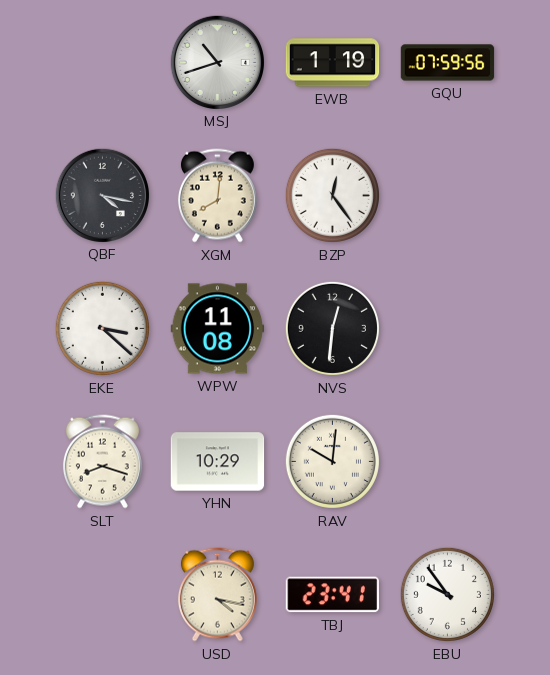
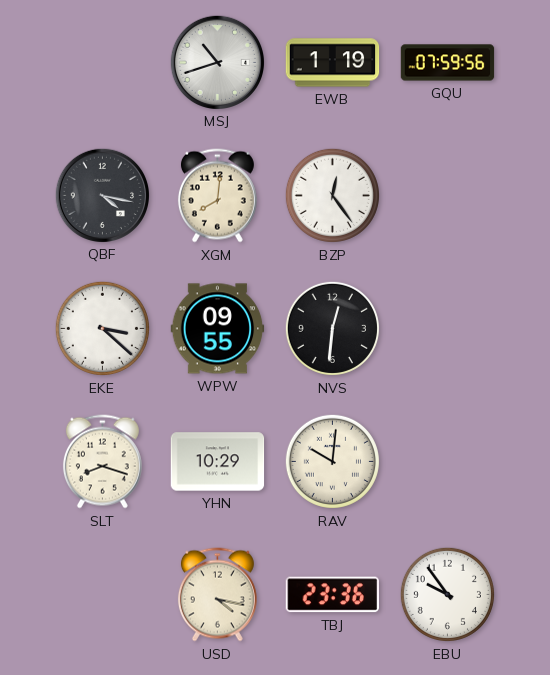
WPW: 11:08 -> 09:55 (218, 329)
TBJ: 23:41 -> 23:36 (332, 595)
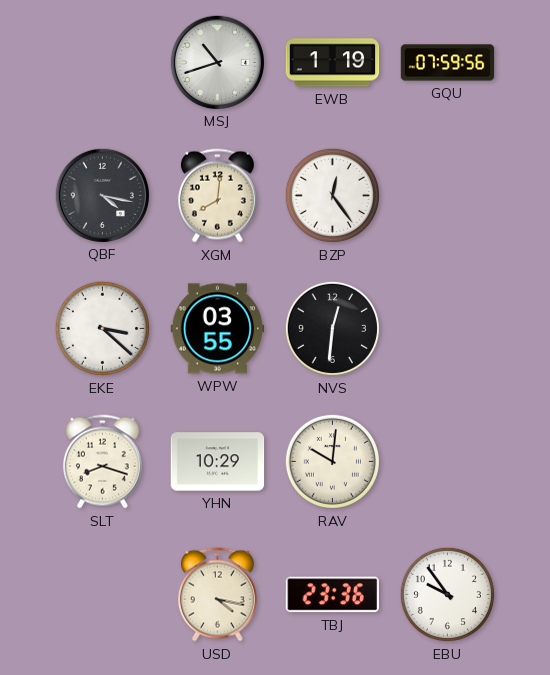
WPW: 09:55 -> 03:55 (218, 329)
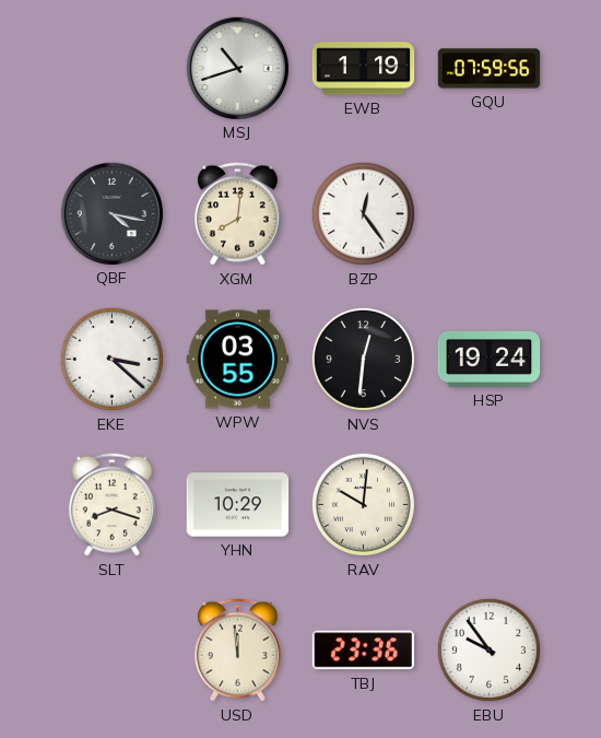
HSP: none -> 19:24 (490, 359)
USD: 4:17 -> 11:59 (237, 651)
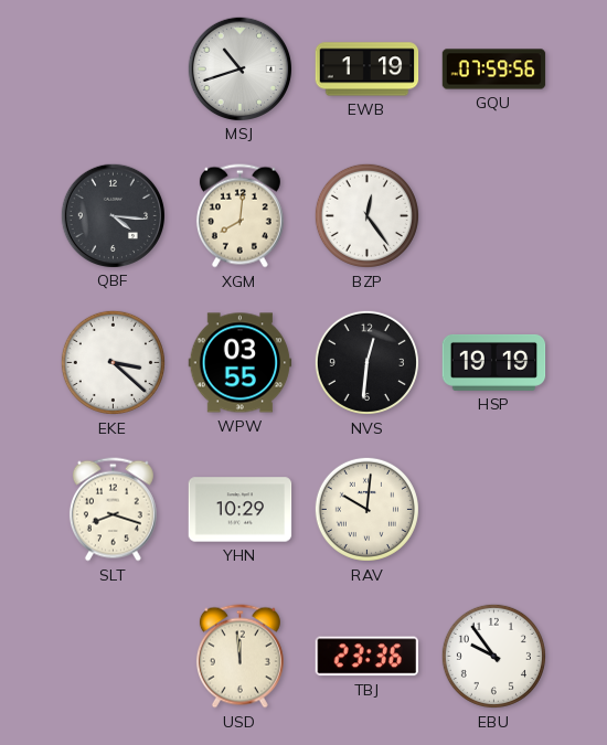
QBF: 4:17 -> 4:16 (113, 215)
HSP: 19:24 -> 19:19 (494, 362)
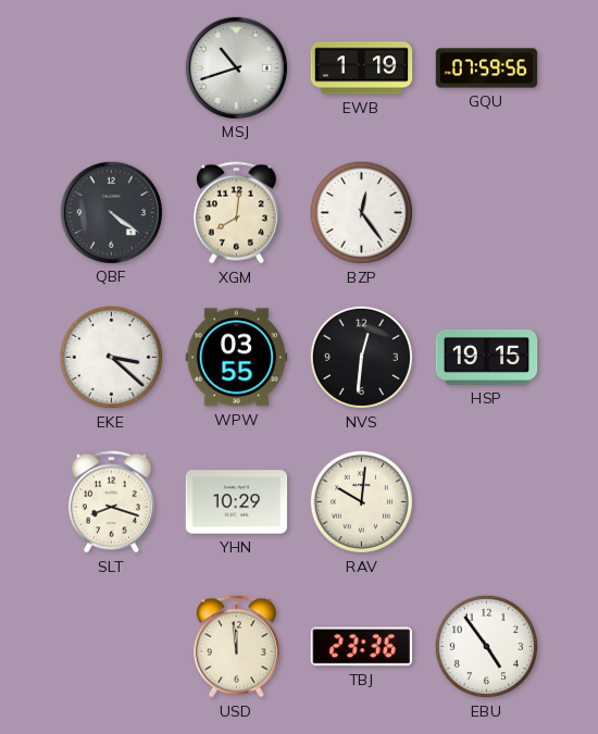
QBF: 4:16 -> 4:21 (111, 212)
HSP: 19:19 -> 19:15 (487, 357)
EBU: 9:54 -> 4:54 (486, 646)
